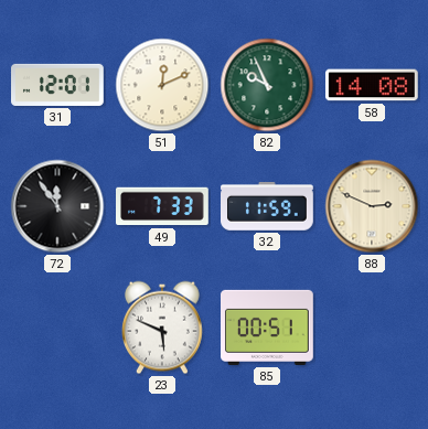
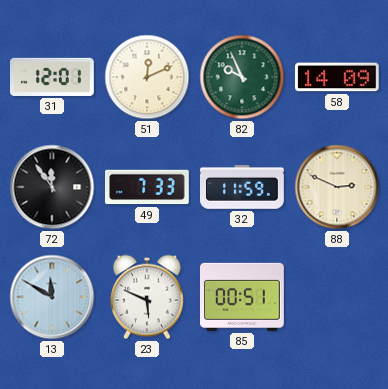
58: 14:08 -> 14:09 (338, 77)
13: none -> 11:50 (52, 297)
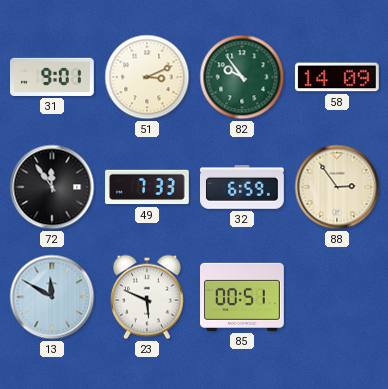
31: 12:01 -> 9:01 (53, 77)
51: 12:11 -> 3:11 (147, 77)
82: 9:56 -> 9:54 (242, 77)
32: 11:59 -> 6:59 (243, 188)
88: 2:49 -> 2:54 (337, 187)
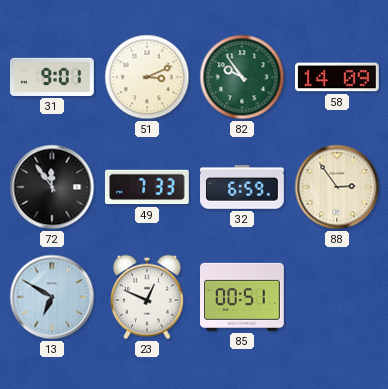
13: 11:50 -> 6:50 (52, 297)
23: 5:49 -> 12:49 (147, 297)
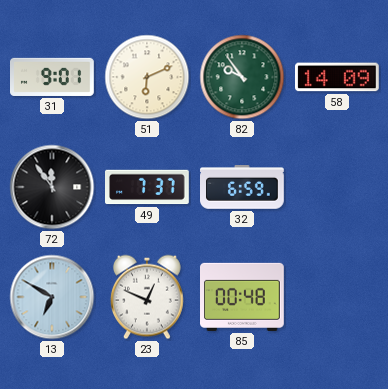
51: 3:11 -> 6:11 (147, 77)
49: 7:33 -> 7:37 (148, 187)
88: 2:54 -> none (337, 187)
85: 00:51 -> 00:48 (243, 297)
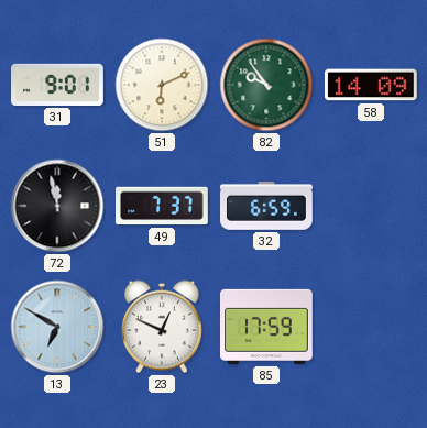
72: 11:54 -> 11:58 (57, 206)
85: 00:48 -> 17:59 (267, 327)
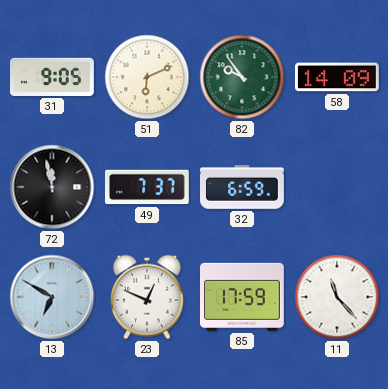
31: 9:01 -> 9:05 (53, 77)
11: none -> 11:23 (337, 297)
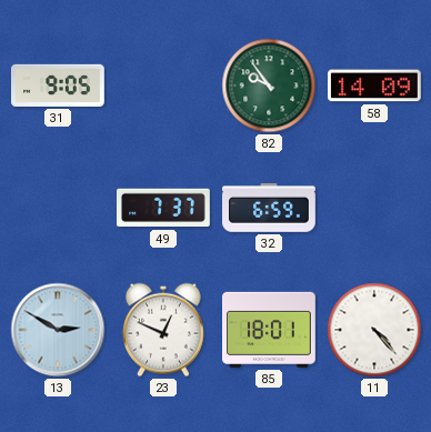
51: 6:11 -> none (147, 77)
72: 11:58 -> none (52, 187)
13: 6:50 -> 2:50 (58, 330)
85: 17:59 -> 18:01 (270, 330)
11: 11:23 -> 4:23 (374, 330)
